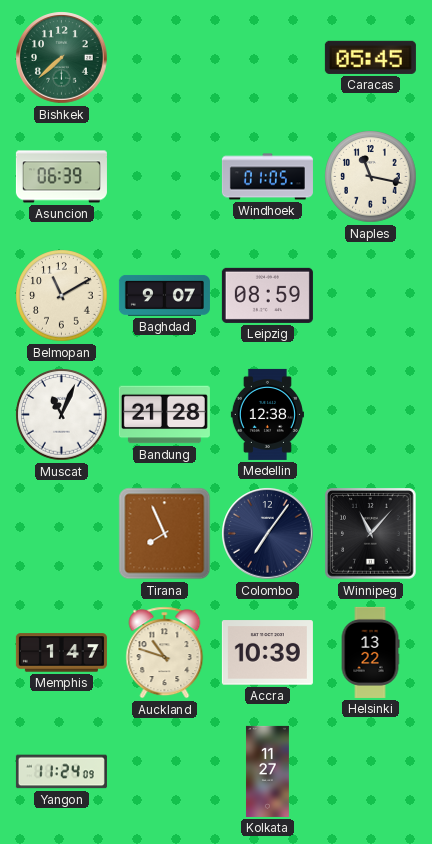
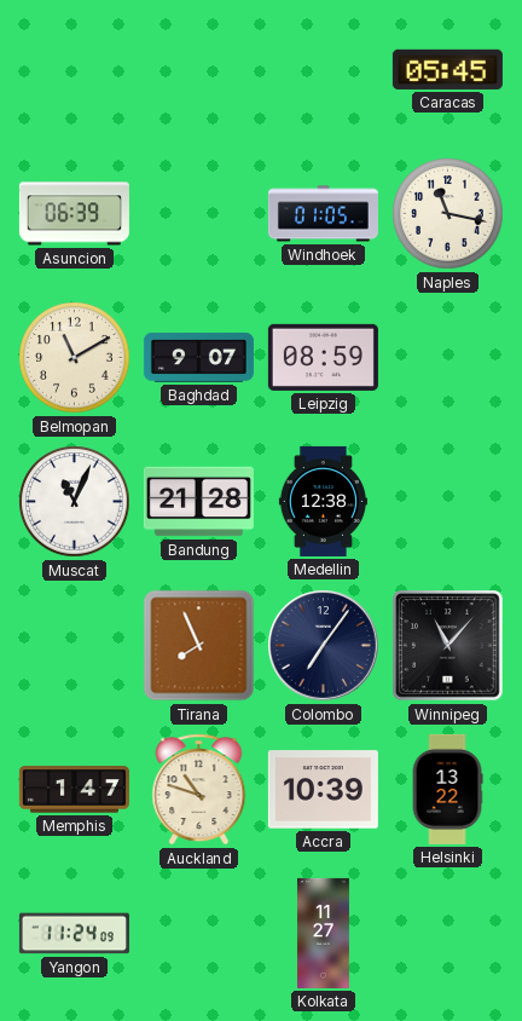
Bishkek: 7:38 -> none (62, 58)
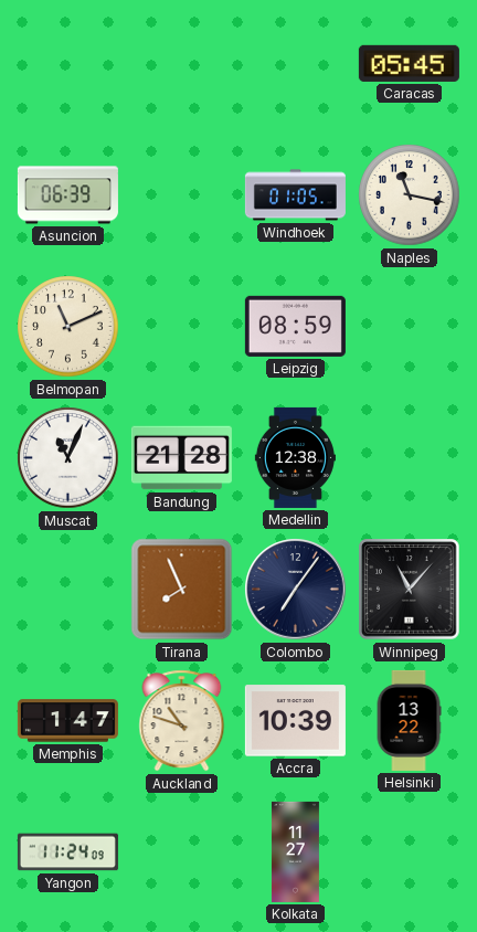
Belmopan: 11:10 -> 11:11 (68, 327)
Baghdad: 9:07 -> none (198, 357)
